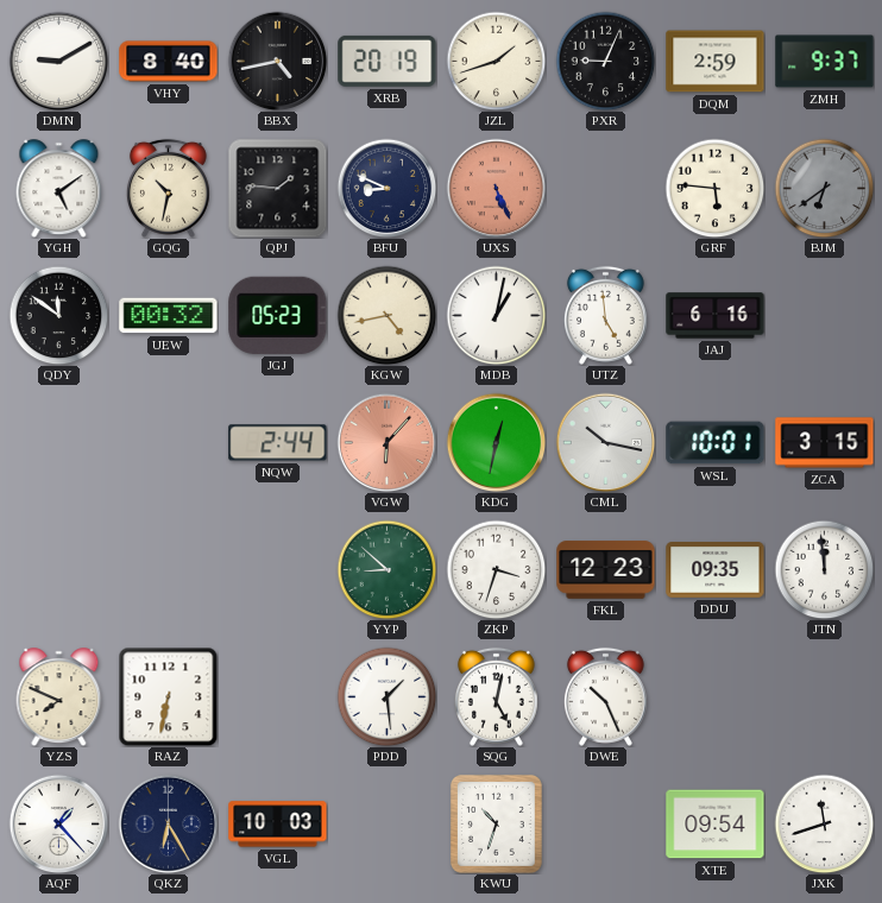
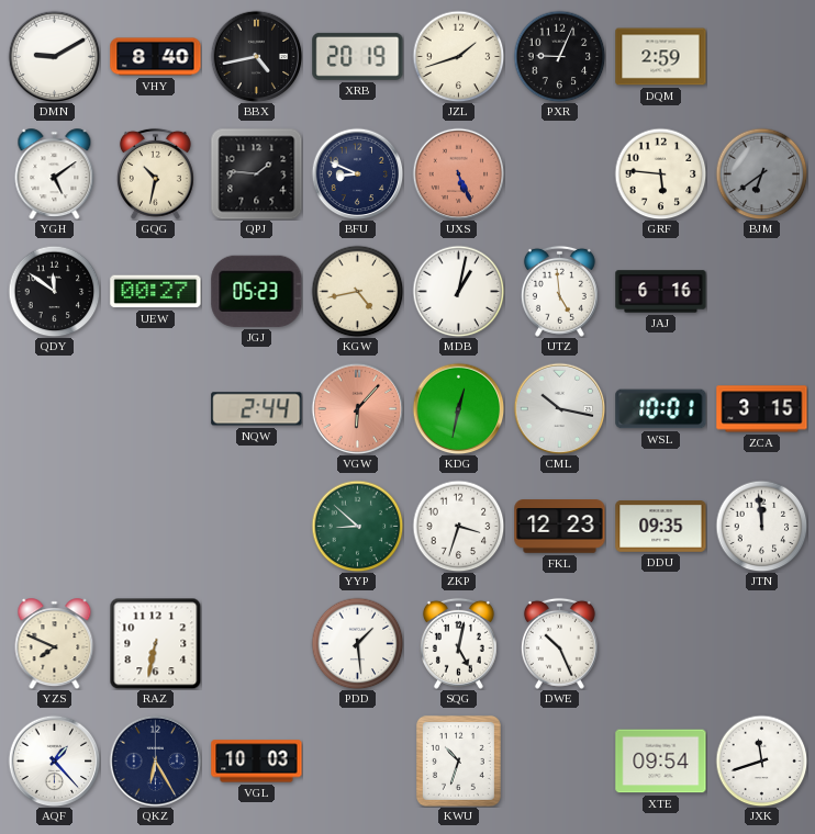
ZMH: 9:37 -> none (825, 62)
UEW: 00:32 -> 00:27 (156, 292)
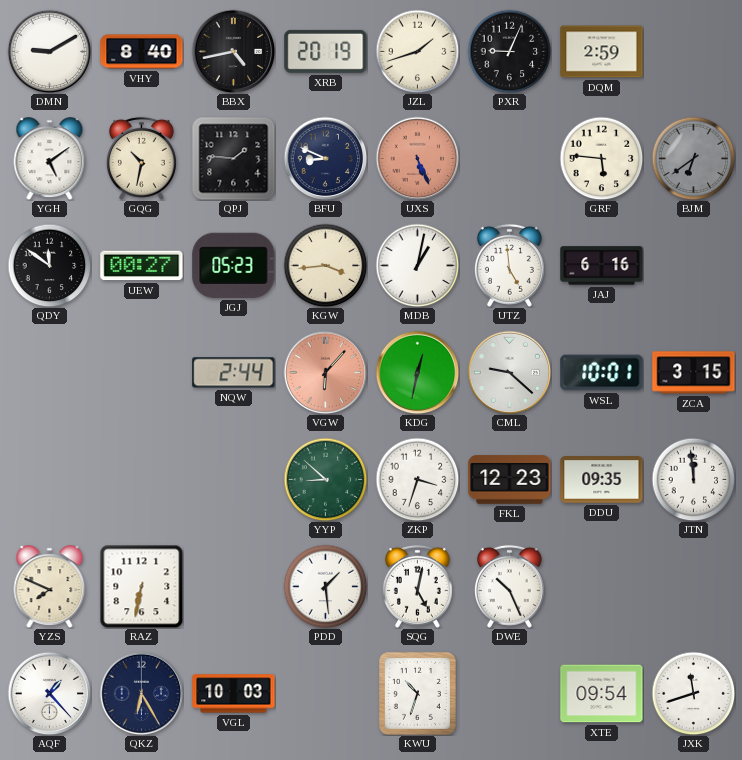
KGW: 4:43 -> 3:44 (325, 265)
CML: 10:17 -> 9:22 (509, 372)
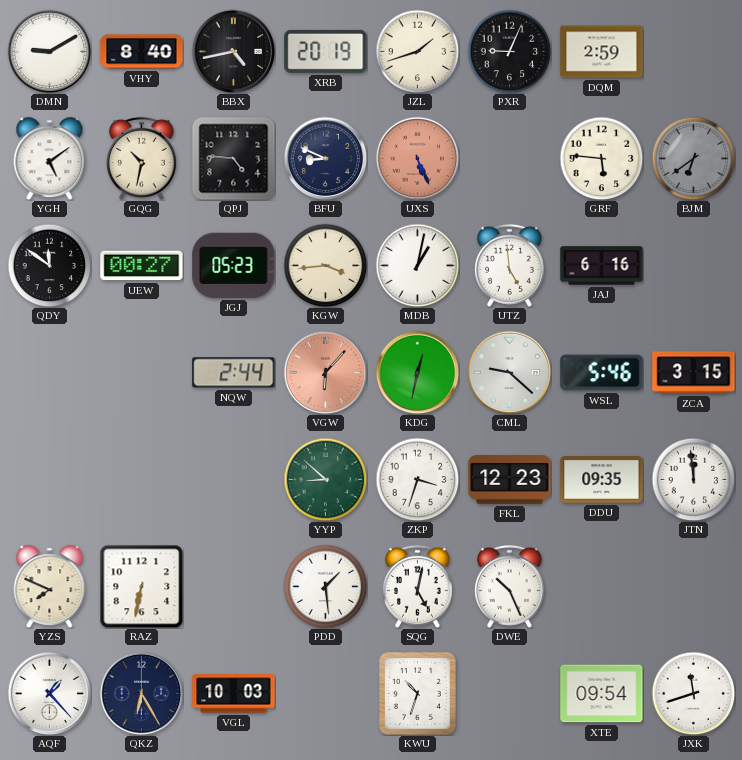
QPJ: 1:46 -> 4:46 (233, 158)
WSL: 10:01 -> 5:46 (602, 373)
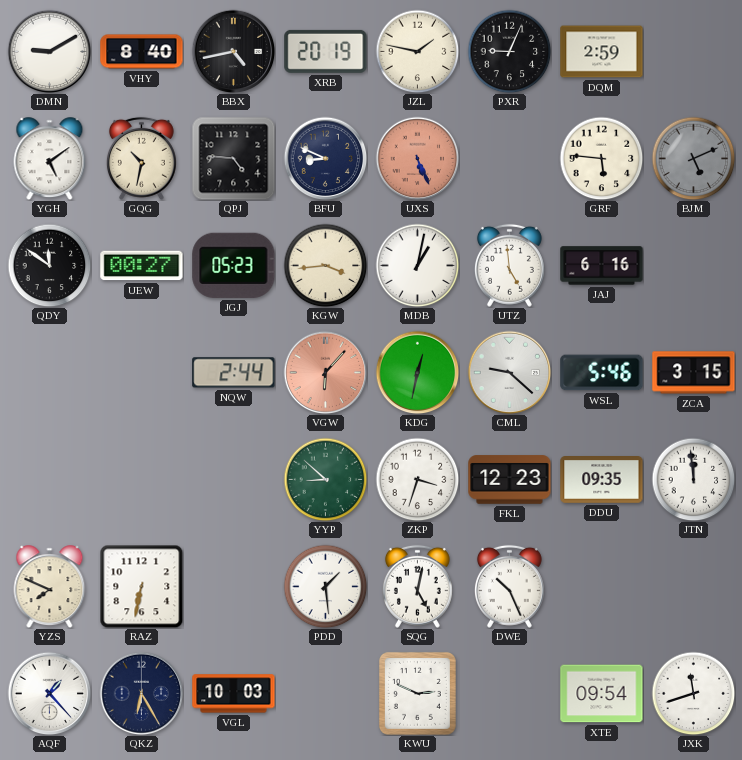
JZL: 1:42 -> 1:47 (417, 51)
BJM: 6:39 -> 5:11 (693, 158)
KWU: 10:33 -> 2:49 (417, 693)
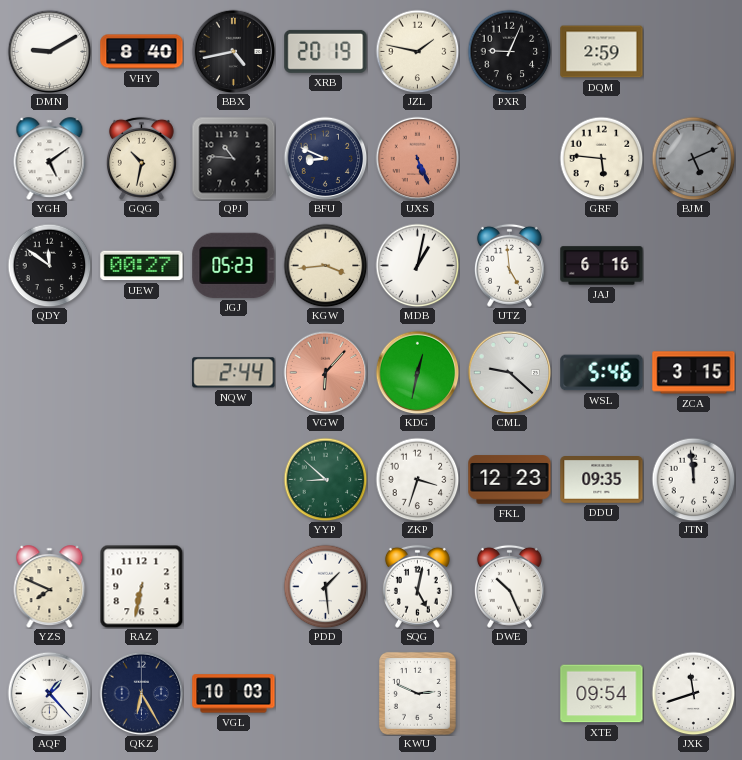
QPJ: 4:46 -> 10:46 (233, 158)
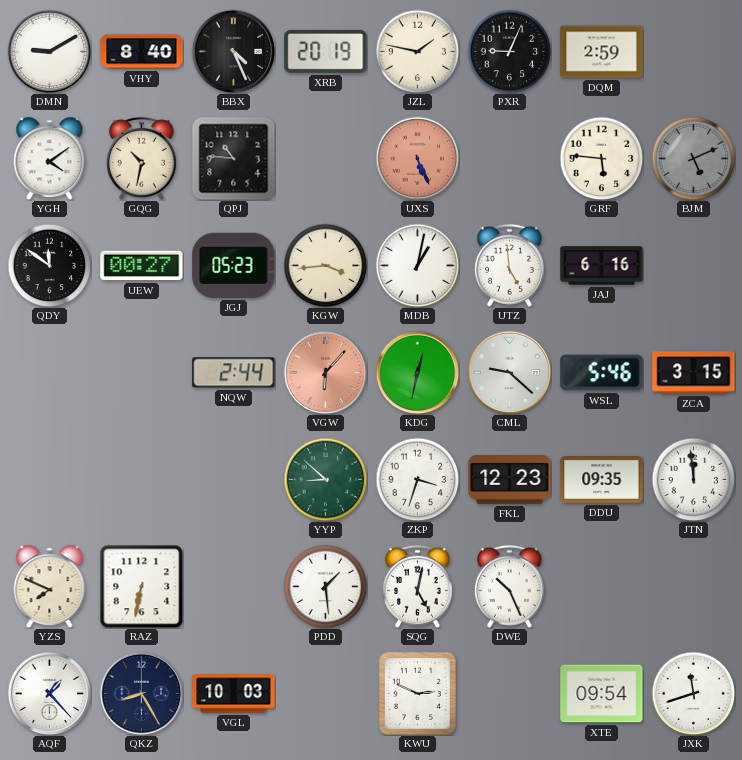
BBX: 4:43 -> 4:26 (233, 51)
YGH: 5:09 -> 4:09 (50, 159)
BFU: 8:49 -> none (325, 158)
QKZ: 6:25 -> 8:25 (141, 693)
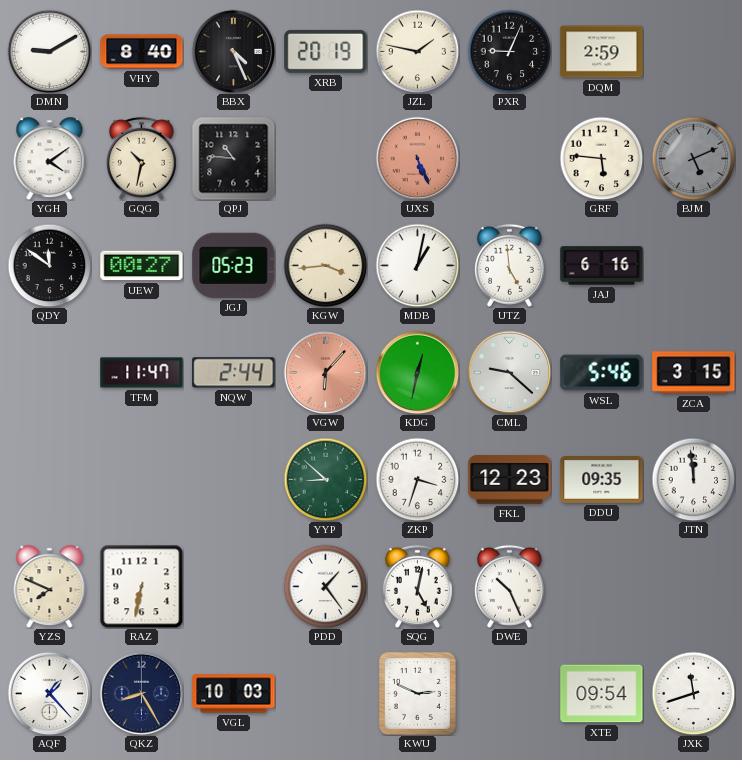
TFM: none -> 11:47 (142, 373)
PDD: 1:29 -> 1:24 (325, 586)
